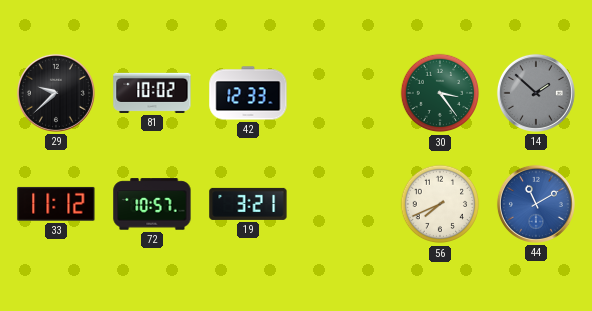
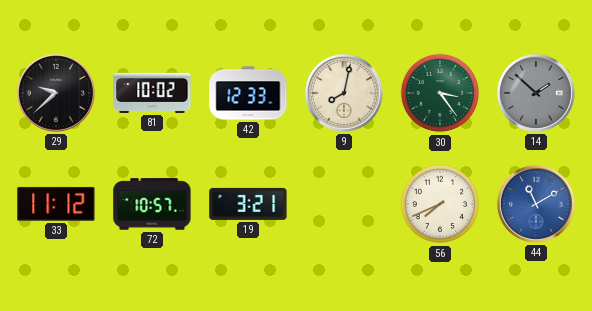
9: none -> 8:02 (344, 93)
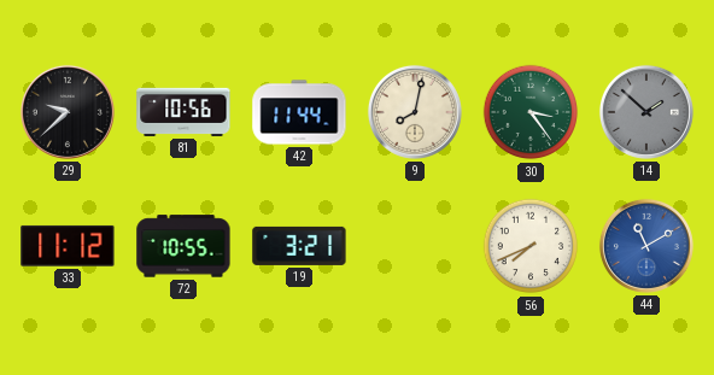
81: 10:02 -> 10:56 (183, 112)
42: 12:33 -> 11:44 (299, 112)
72: 10:57 -> 10:55 (183, 246)
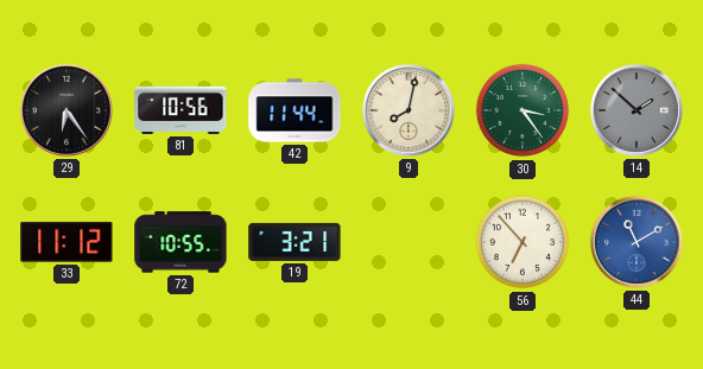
29: 9:38 -> 6:24 (66, 110)
56: 7:41 -> 6:53 (522, 242)
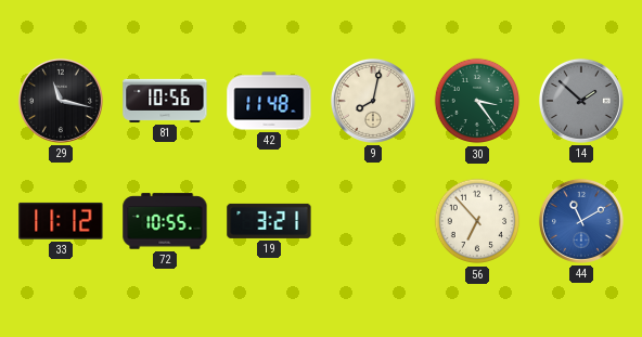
29: 6:24 -> 11:17 (61, 101)
42: 11:44 -> 11:48 (269, 101)
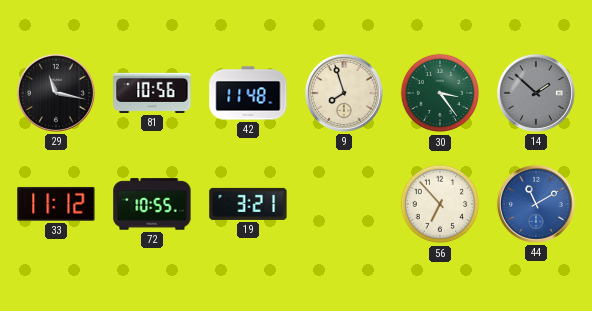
9: 8:02 -> 7:57 (344, 93)
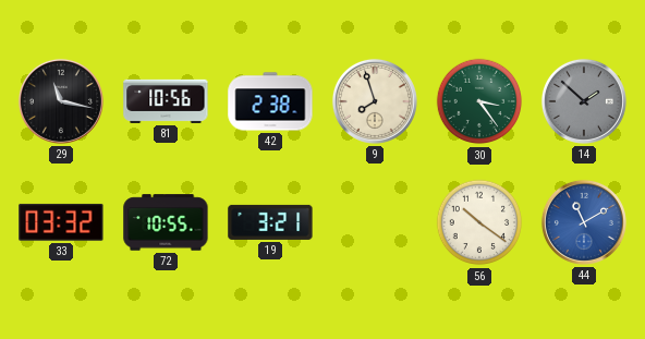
42: 11:48 -> 2:38 (270, 101)
33: 11:12 -> 03:32 (61, 222)
56: 6:53 -> 10:21 (479, 222)
